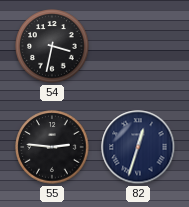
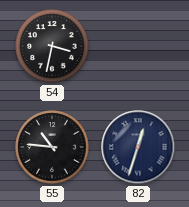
55: 2:46 -> 10:46 (52, 147)
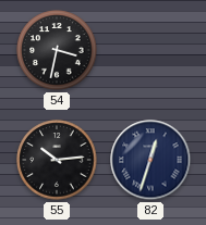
55: 10:46 -> 10:14 (57, 160)
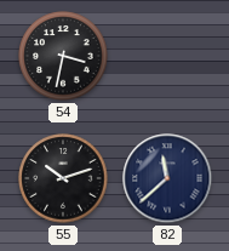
55: 10:14 -> 10:12 (63, 178)
82: 12:33 -> 11:38 (167, 178)
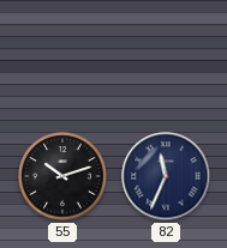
54: 3:32 -> none (63, 56)
82: 11:38 -> 11:34 (166, 176)
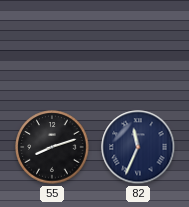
55: 10:12 -> 8:12 (52, 147)
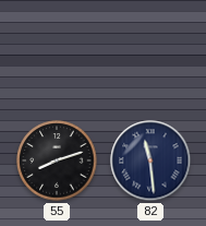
82: 11:34 -> 11:29 (150, 160)
